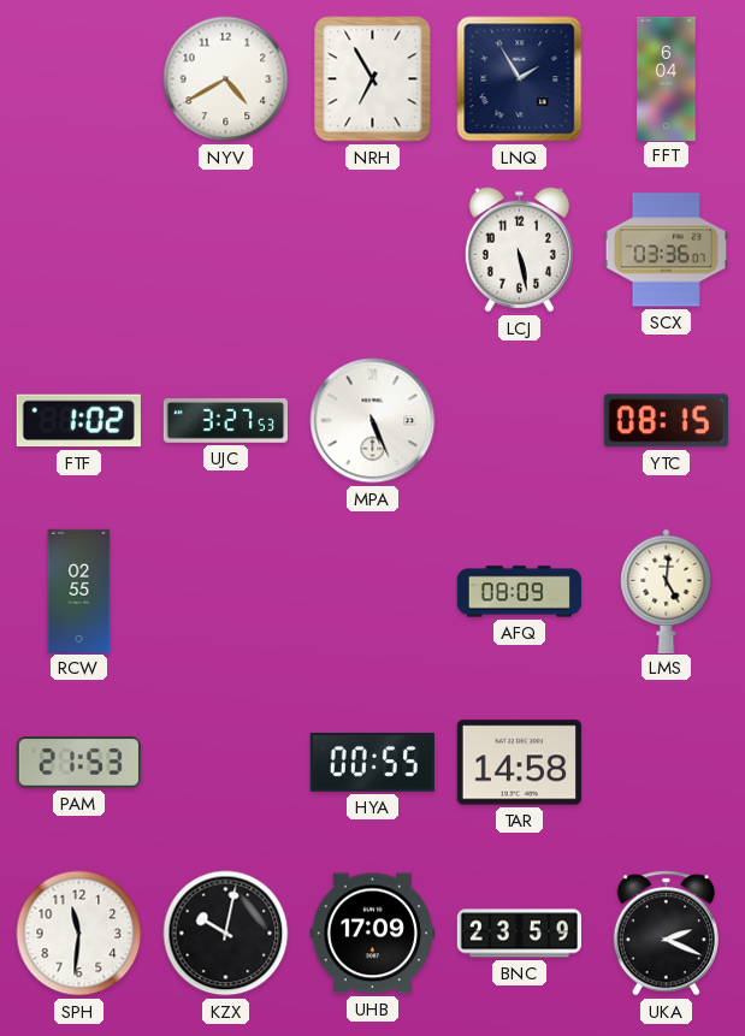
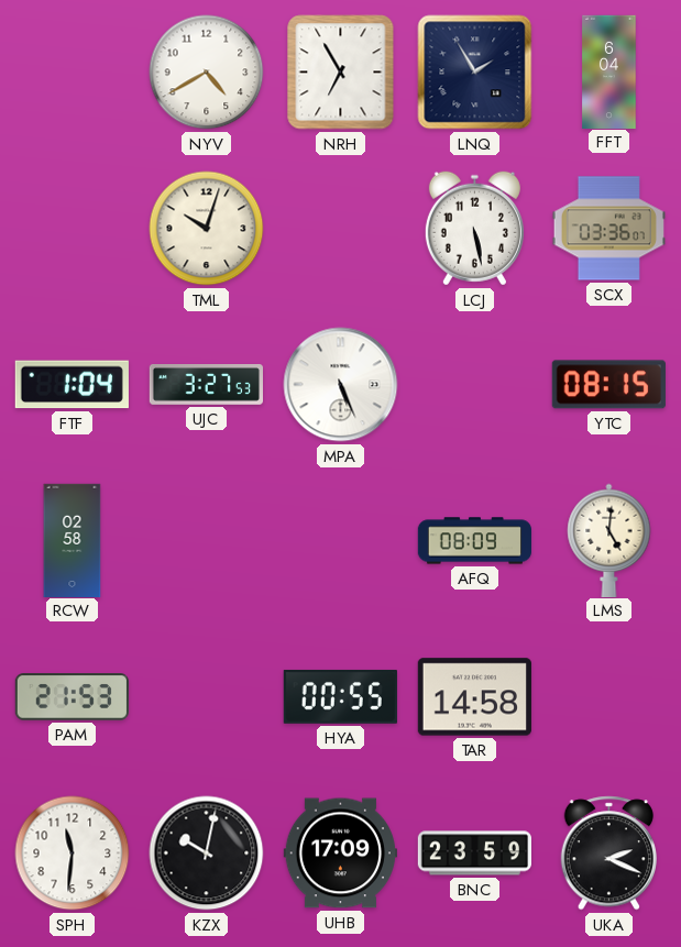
TML: none -> 10:03 (207, 229)
FTF: 1:02 -> 1:04 (72, 385)
RCW: 02:55 -> 02:58 (73, 540)
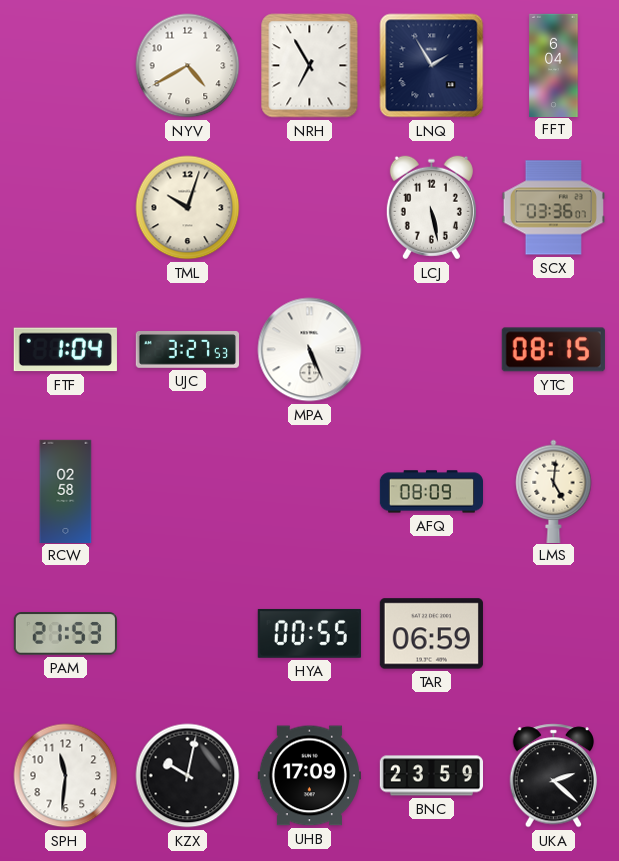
TAR: 14:58 -> 06:59 (431, 634)
UKA: 2:19 -> 2:22 (554, 776)
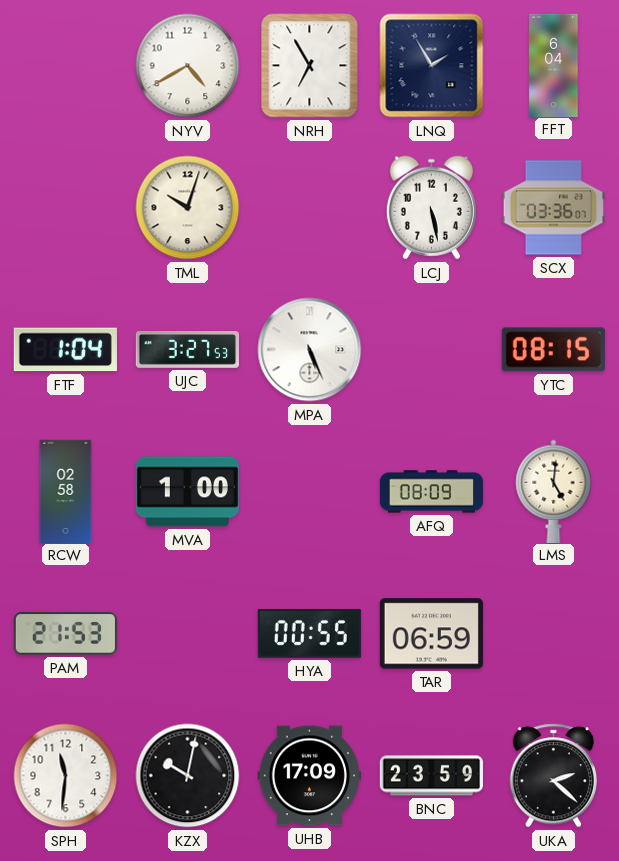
MVA: none -> 1:00 (187, 492)
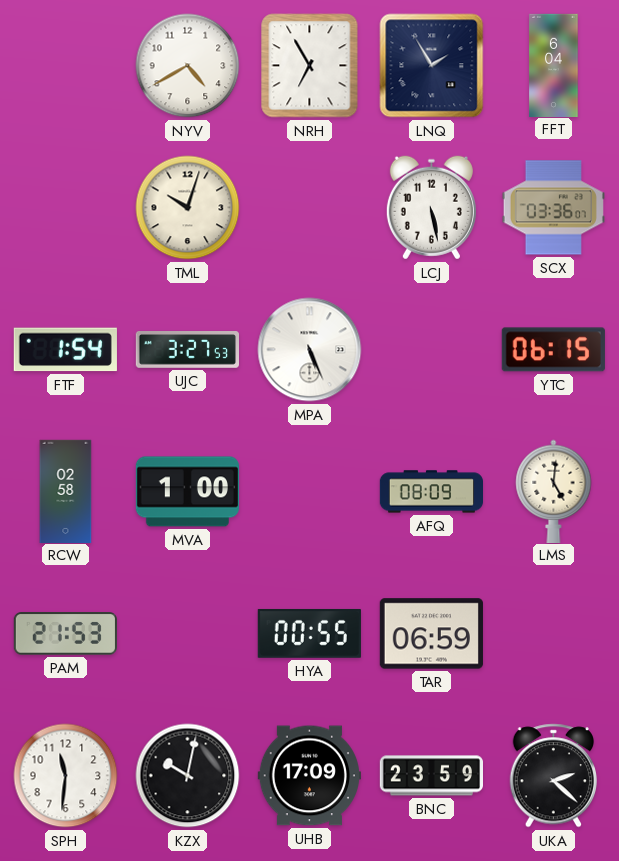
FTF: 1:04 -> 1:54 (65, 350)
YTC: 08:15 -> 06:15 (553, 350)
